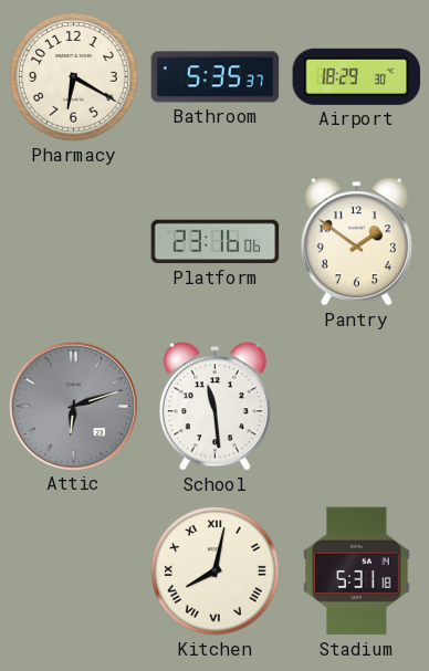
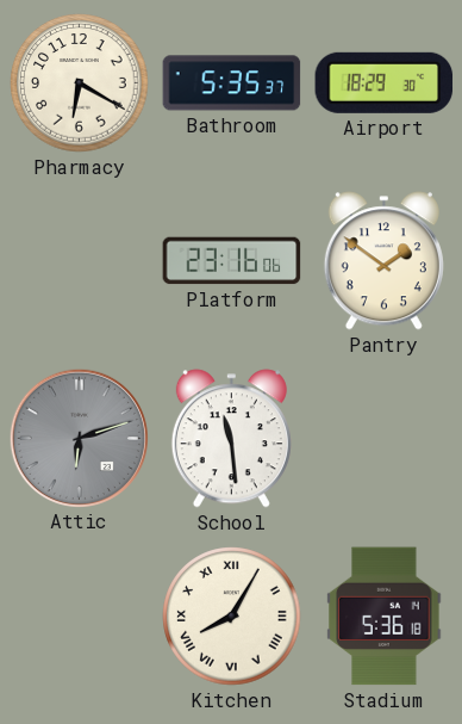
Kitchen: 8:02 -> 8:05 (232, 617)
Stadium: 5:31 -> 5:36 (385, 617)
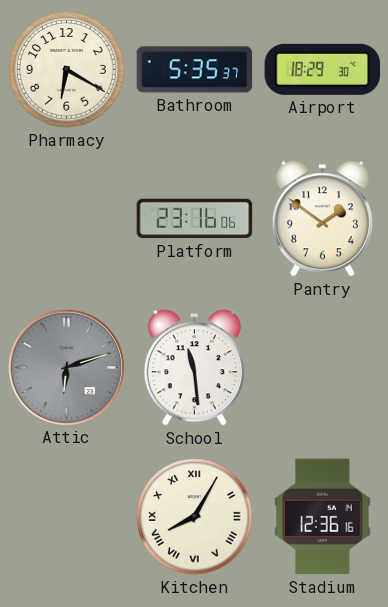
Stadium: 5:36 -> 12:36 (323, 517)
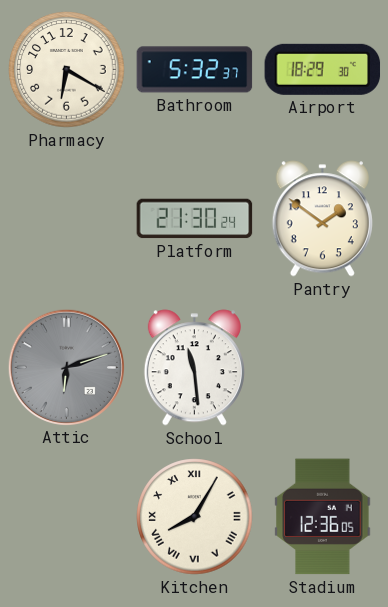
Bathroom: 5:35 -> 5:32 (195, 70)
Platform: 23:16 -> 21:30 (195, 219)
Stadium: 12:36:16 -> 12:36:05 (323, 517)
